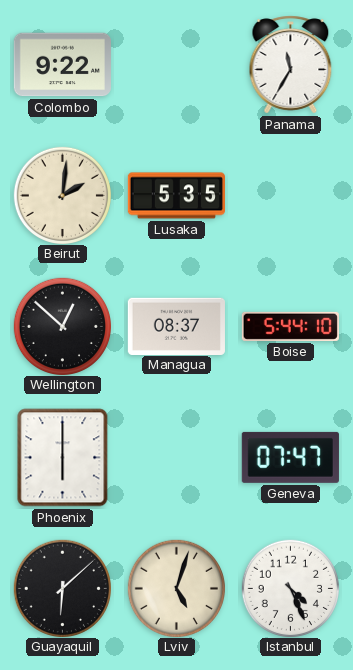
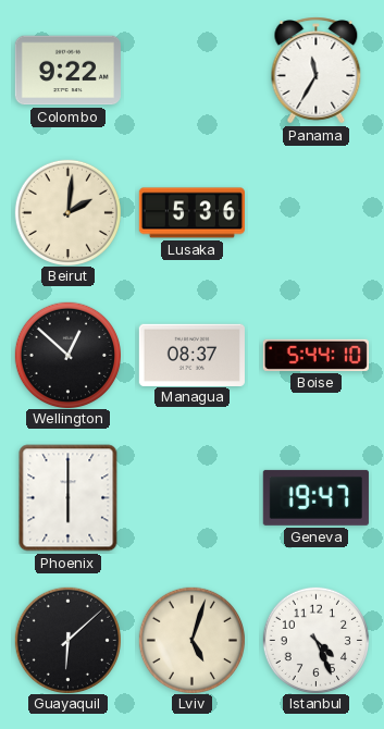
Lusaka: 5:35 -> 5:36 (191, 213)
Geneva: 07:47 -> 19:47 (315, 497)
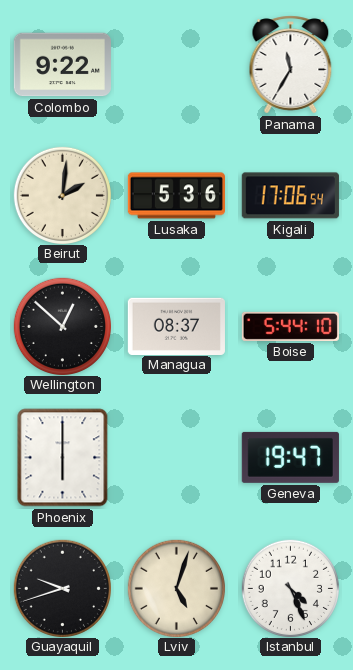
Kigali: none -> 17:06 (290, 196)
Guayaquil: 6:08 -> 9:42 (62, 588)
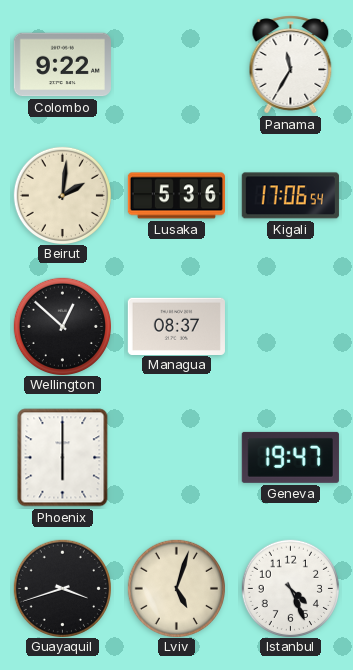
Boise: 5:44 -> none (290, 326)
Guayaquil: 9:42 -> 3:42 (62, 588)
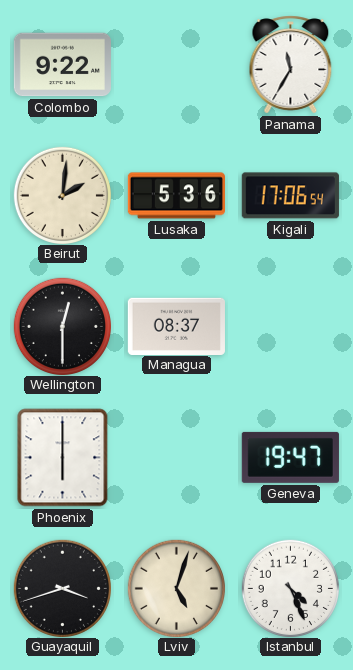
Wellington: 12:52 -> 12:30 (62, 326)
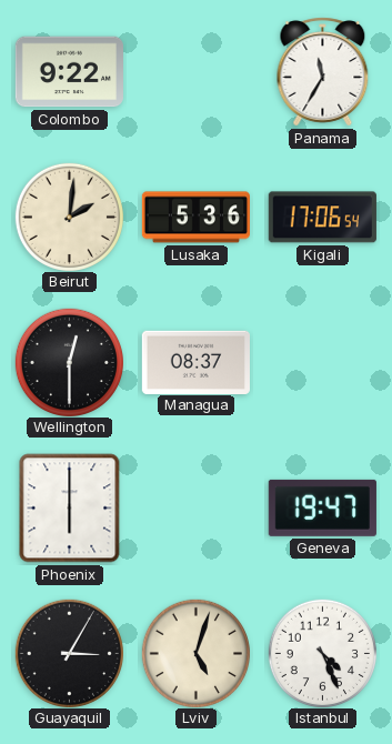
Guayaquil: 3:42 -> 3:05 (69, 653)
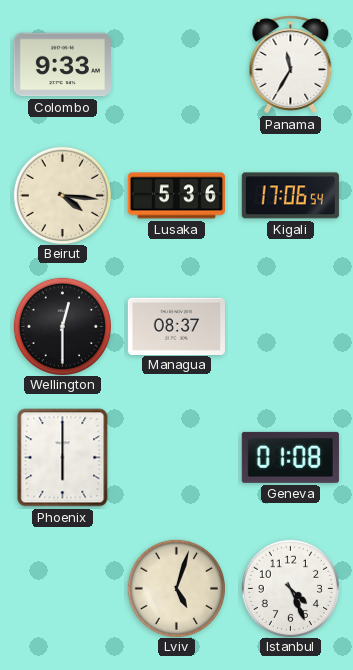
Colombo: 9:22 -> 9:33 (62, 65)
Beirut: 2:01 -> 4:16 (62, 195)
Geneva: 19:47 -> 01:08 (290, 457)
Guayaquil: 3:05 -> none (69, 653)
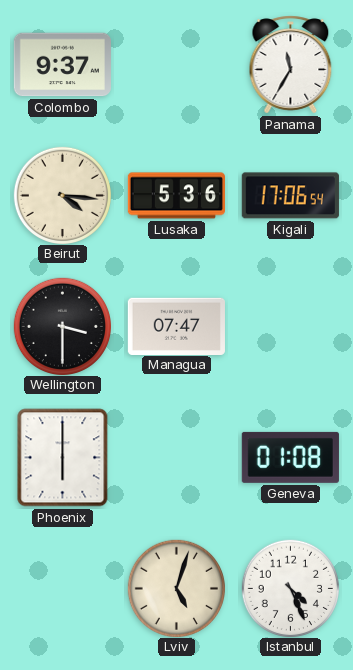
Colombo: 9:33 -> 9:37 (62, 65)
Wellington: 12:30 -> 3:30 (62, 326)
Managua: 08:37 -> 07:47 (176, 326)
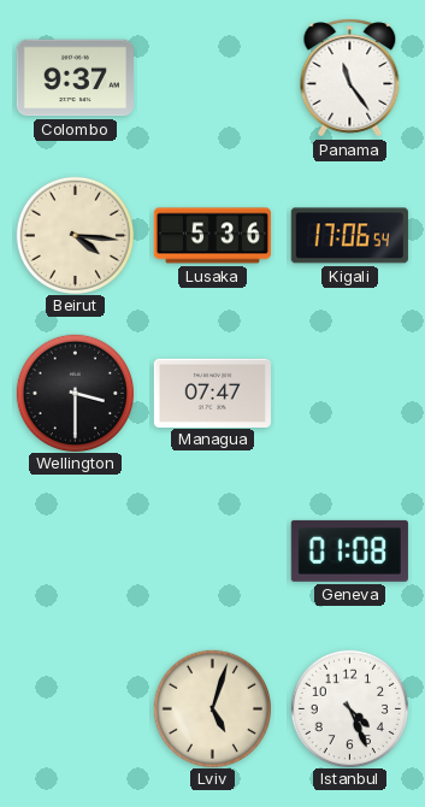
Panama: 11:35 -> 11:24 (350, 78)
Phoenix: 6:00 -> none (63, 458)
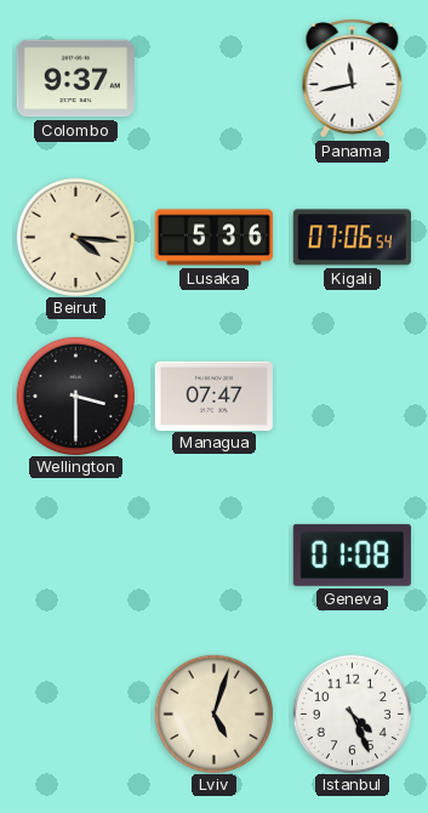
Panama: 11:24 -> 11:43 (353, 79)
Kigali: 17:06 -> 07:06 (352, 238)
